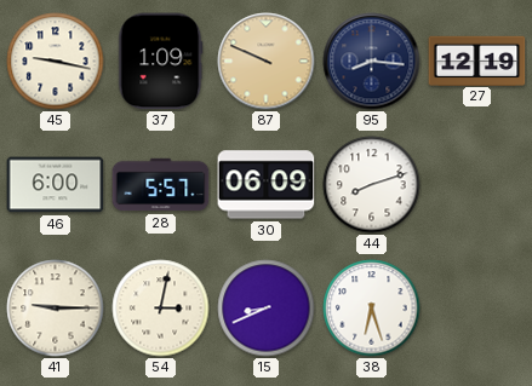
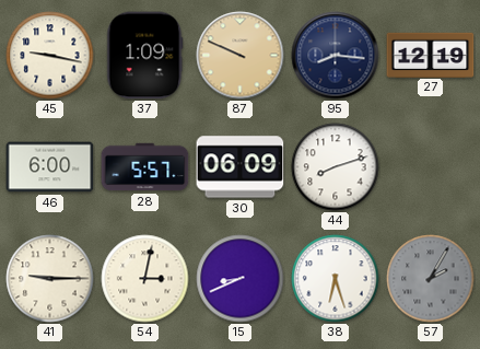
57: none -> 2:05 (431, 279)
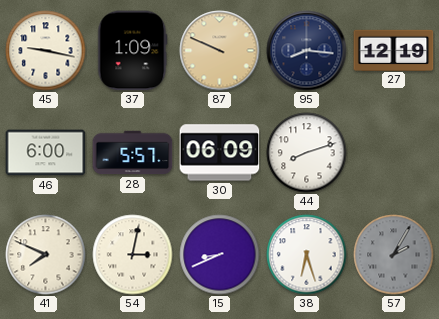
41: 9:15 -> 7:49 (46, 255)
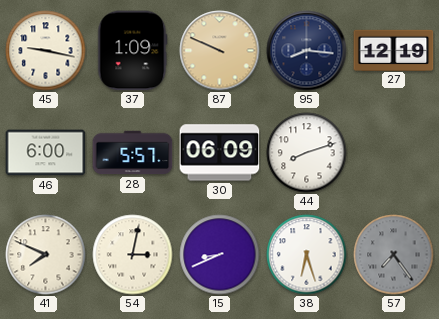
57: 2:05 -> 7:24 (394, 255)
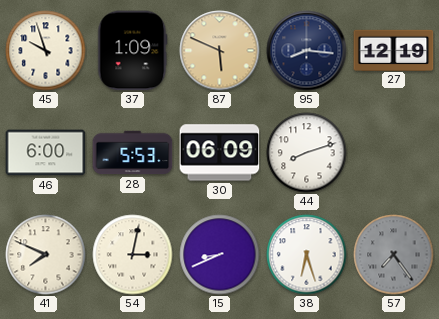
45: 9:17 -> 9:57 (46, 51)
87: 9:49 -> 5:49 (220, 51)
28: 5:57 -> 5:53 (133, 153)
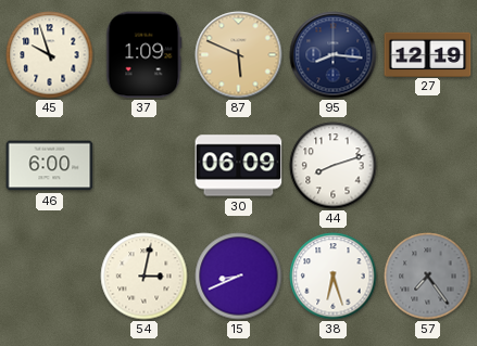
28: 5:53 -> none (133, 153)
41: 7:49 -> none (46, 255)
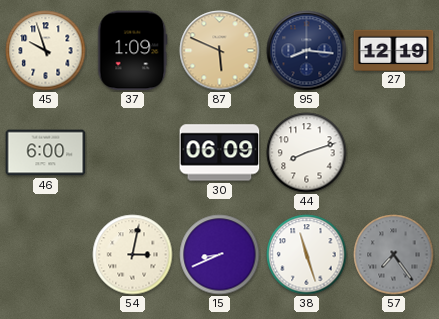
38: 6:27 -> 11:27 (307, 255)
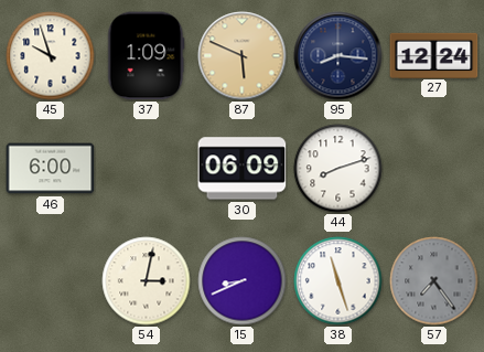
27: 12:19 -> 12:24 (434, 55)
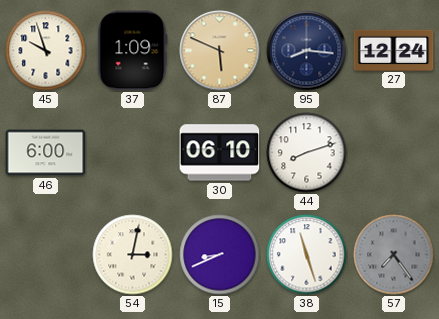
30: 06:09 -> 06:10 (220, 153)
